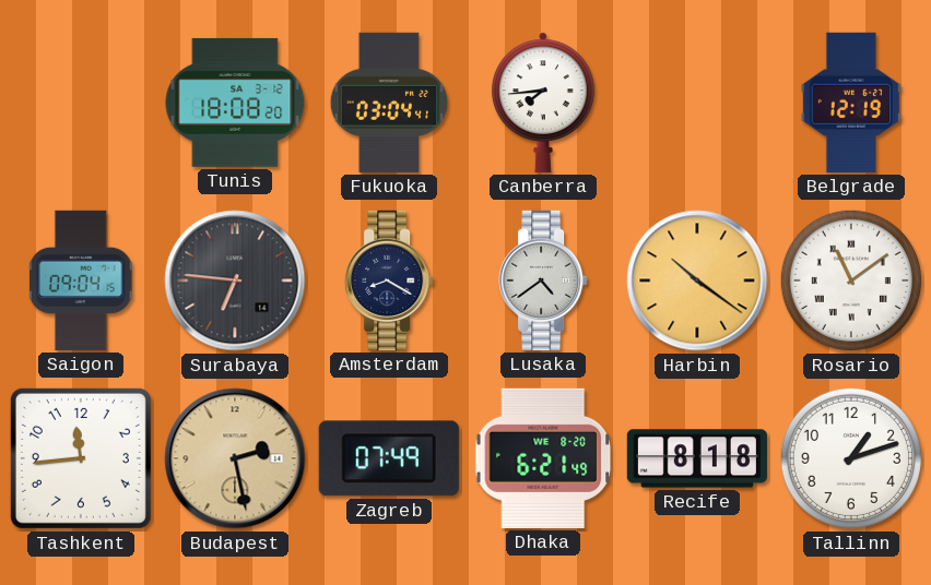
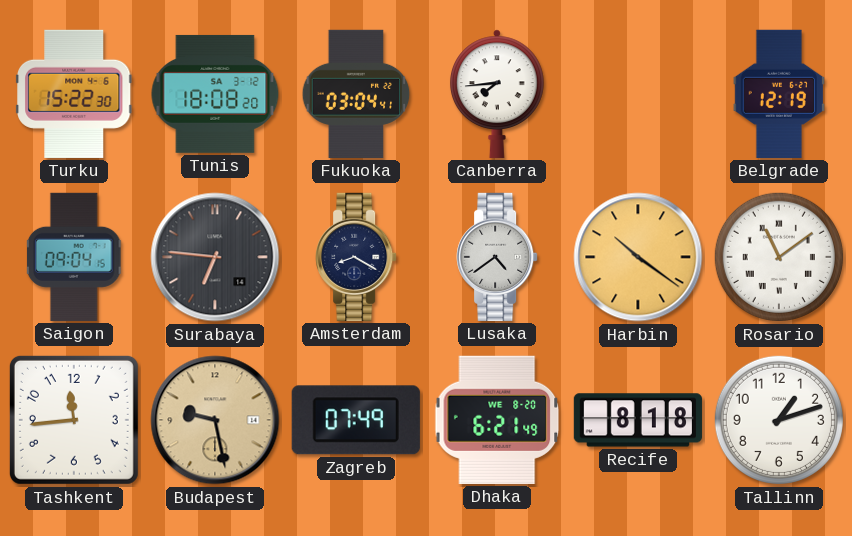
Turku: none -> 15:22 (75, 94)
Budapest: 2:28 -> 9:28 (215, 420)
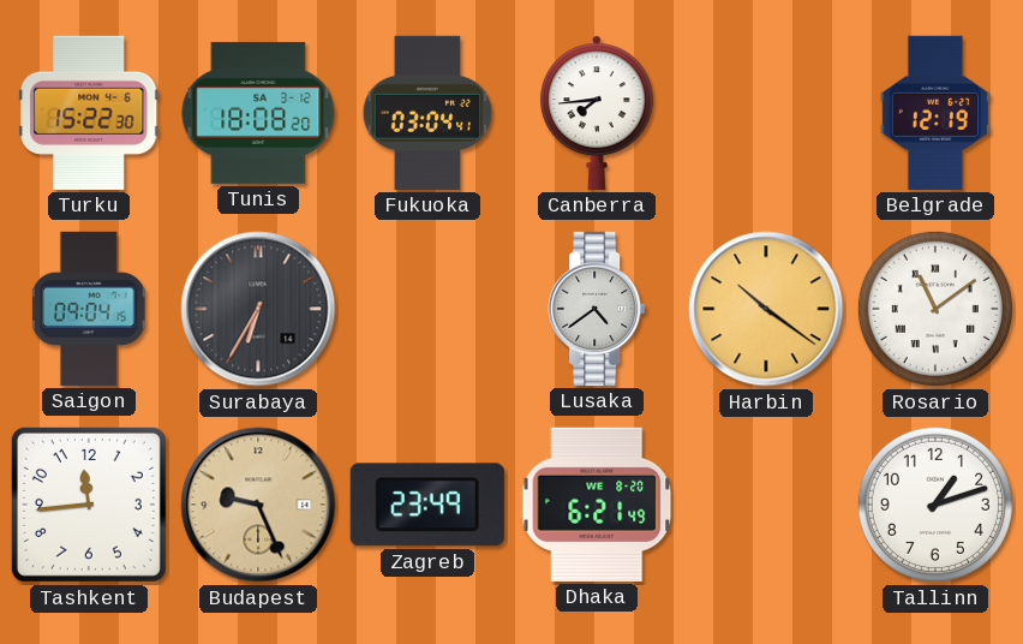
Surabaya: 6:46 -> 6:35 (258, 309)
Amsterdam: 8:20 -> none (356, 257)
Budapest: 9:28 -> 9:26 (258, 505)
Zagreb: 07:49 -> 23:49 (427, 505)
Recife: 8:18 -> none (638, 420)
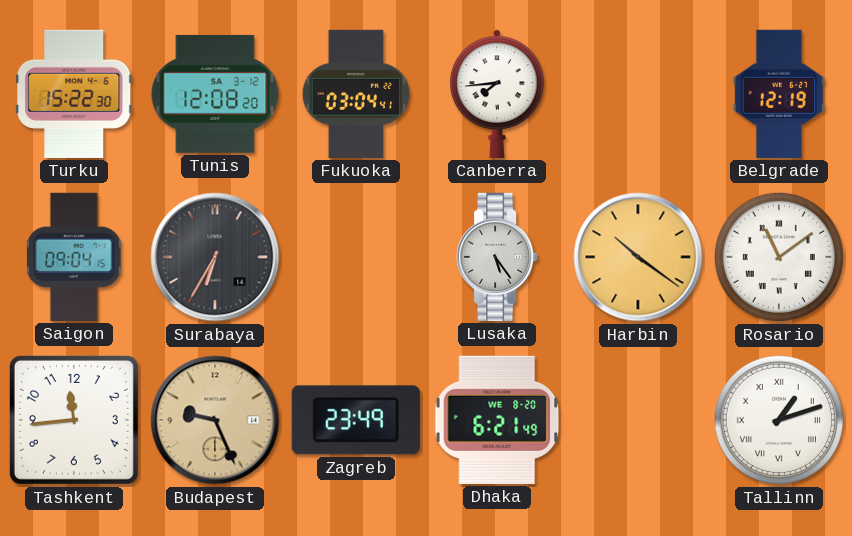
Tunis: 18:08 -> 12:08 (215, 94)
Lusaka: 4:39 -> 5:24 (497, 257)
Tallinn numerals: Arabic -> Roman (779, 420)
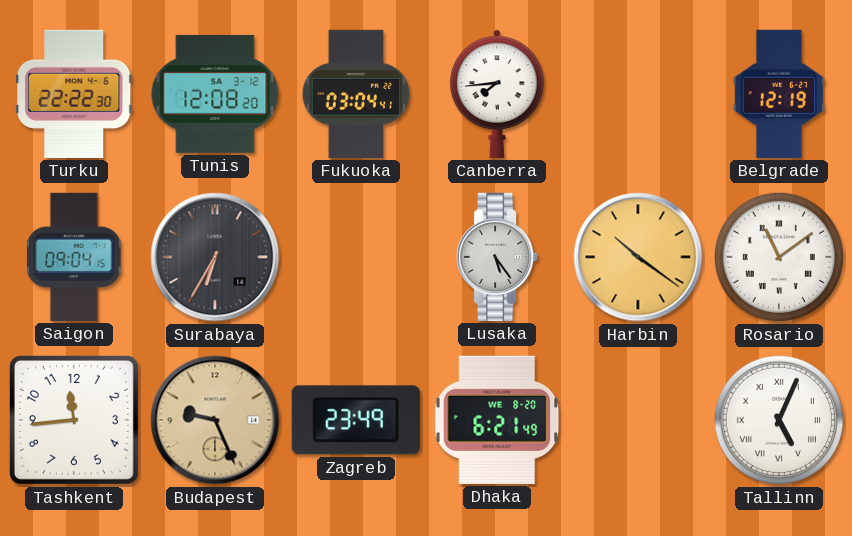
Turku: 15:22 -> 22:22 (75, 94)
Tallinn: 1:12 -> 5:04 (779, 420)
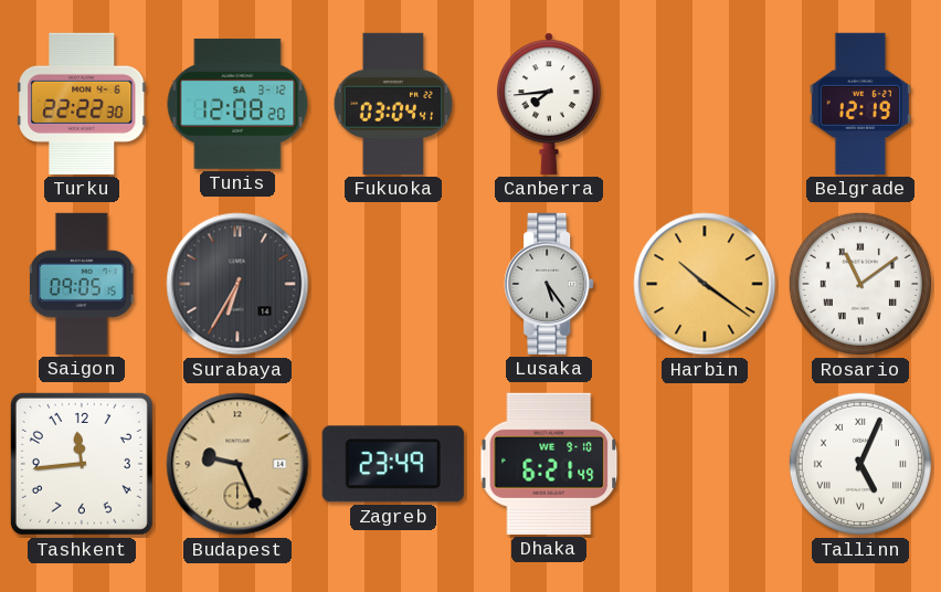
Saigon: 09:04 -> 09:05 (82, 284)
Dhaka date: WE 8-20 -> WE 9-10 (549, 464)
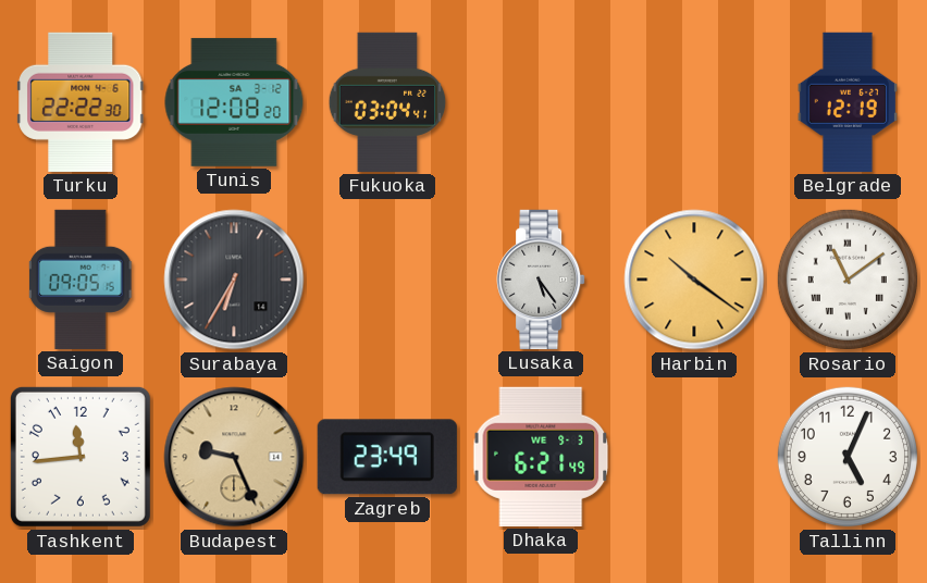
Canberra: 7:44 -> none (549, 104)
Dhaka date: WE 9-10 -> WE 9-3 (541, 457)
Tallinn numerals: Roman -> Arabic (848, 457)
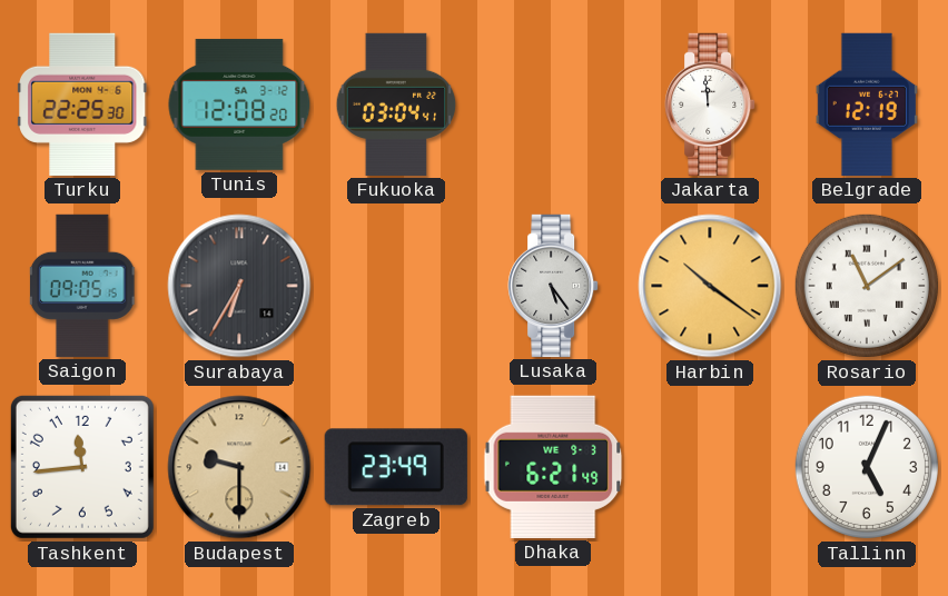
Turku: 22:22 -> 22:25 (83, 105)
Jakarta: none -> 11:59 (710, 105)
Budapest: 9:26 -> 9:30 (239, 467)
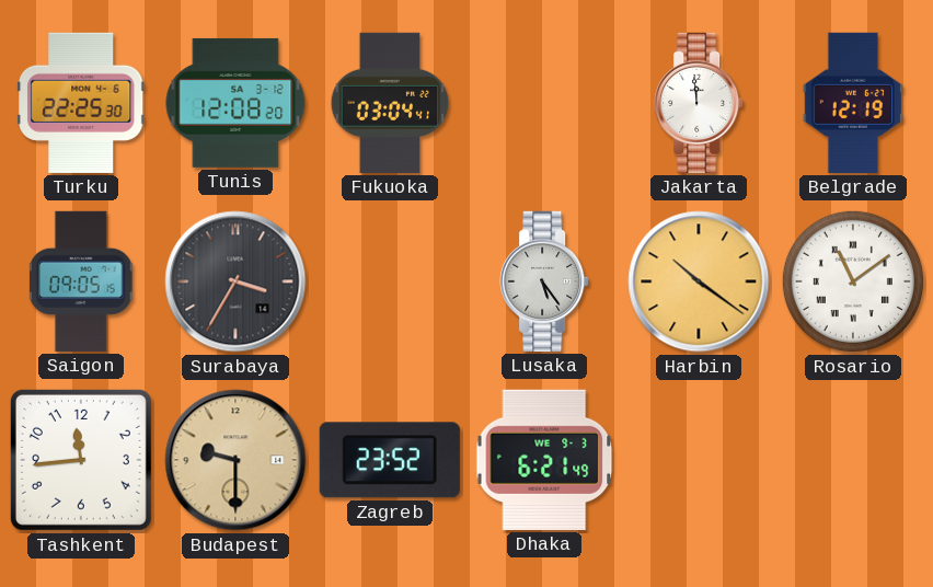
Surabaya: 6:35 -> 3:35 (235, 281)
Zagreb: 23:49 -> 23:52 (390, 460)
Tallinn: 5:04 -> none (867, 467)
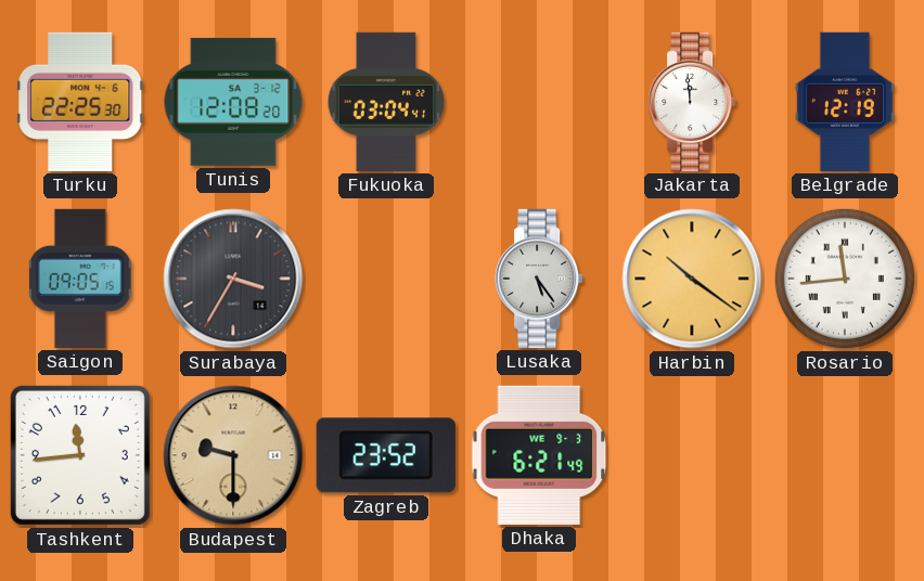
Rosario: 11:09 -> 11:44 (845, 279)
